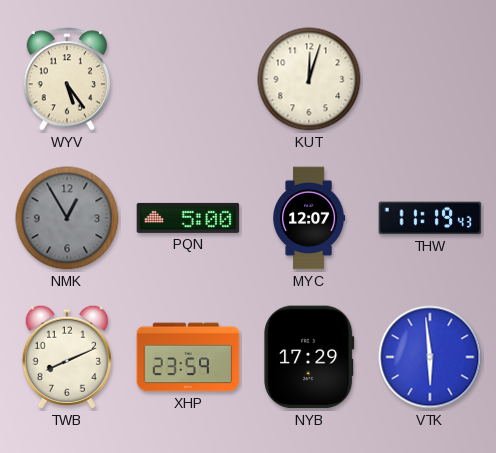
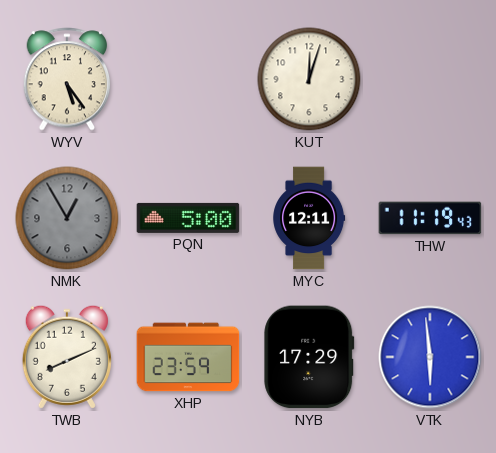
MYC: 12:07 -> 12:11 (309, 218)
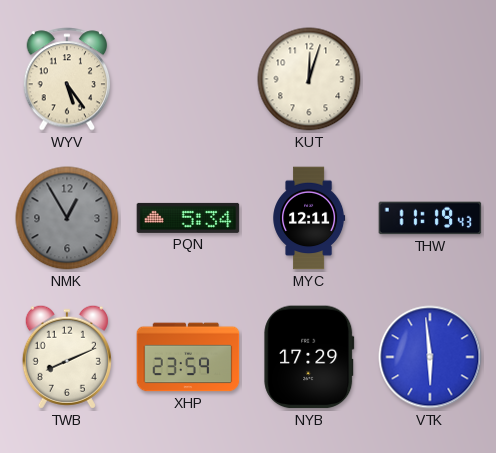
PQN: 5:00 -> 5:34 (188, 218)
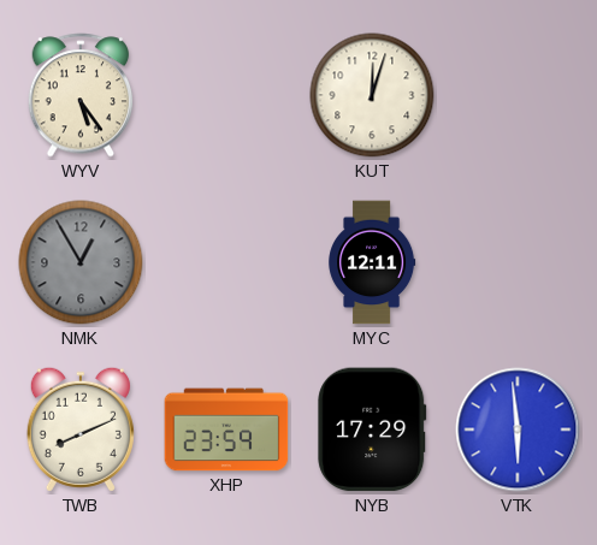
PQN: 5:34 -> none (188, 218)
THW: 11:19 -> none (430, 218)
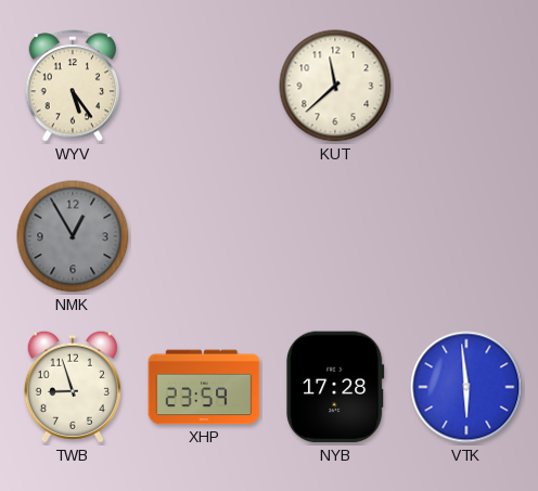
KUT: 12:03 -> 11:38 (335, 86)
MYC: 12:11 -> none (372, 262)
TWB: 8:11 -> 8:57 (73, 387)
NYB: 17:29 -> 17:28 (335, 387)
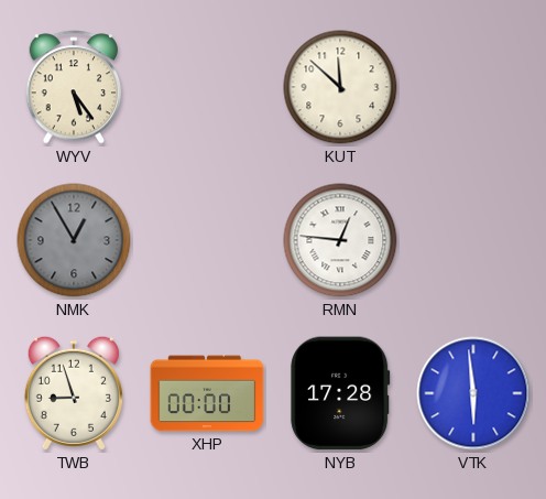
KUT: 11:38 -> 11:52 (340, 87)
RMN: none -> 12:46 (340, 240)
XHP: 23:59 -> 00:00 (207, 393)
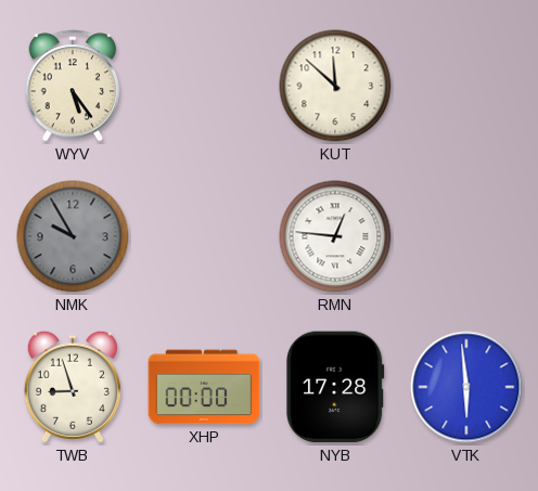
NMK: 12:55 -> 9:55 (73, 236)
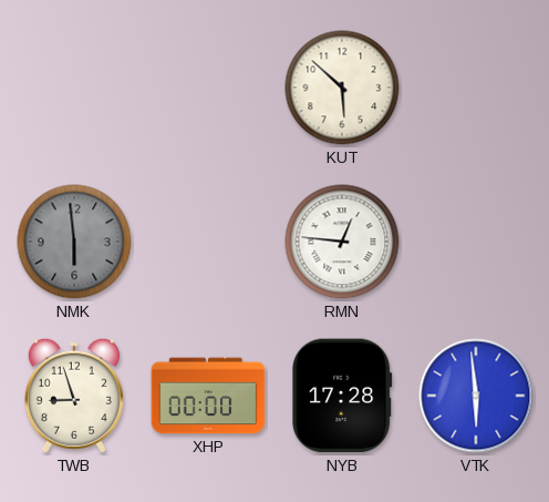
WYV: 5:24 -> none (73, 86)
KUT: 11:52 -> 5:52 (342, 88)
NMK: 9:55 -> 5:59 (74, 242)
